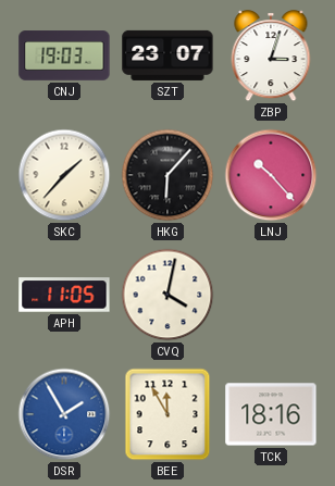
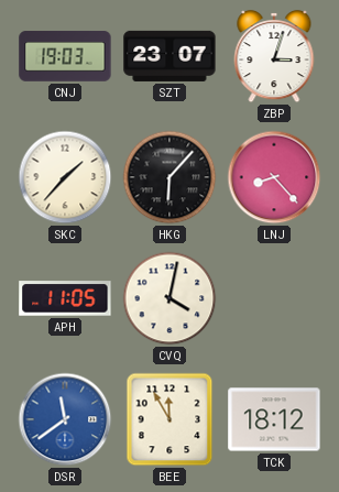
LNJ: 10:23 -> 8:23 (274, 177)
DSR: 1:55 -> 11:39 (65, 419)
TCK: 18:16 -> 18:12 (274, 419)
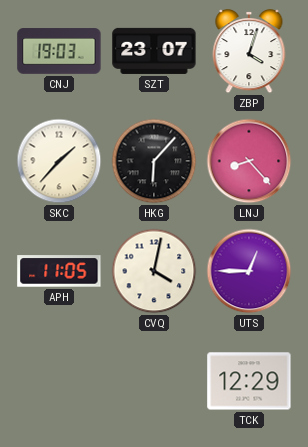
ZBP: 3:03 -> 4:03 (249, 52)
UTS: none -> 12:45 (249, 271)
DSR: 11:39 -> none (65, 419)
BEE: 11:55 -> none (169, 419)
TCK: 18:12 -> 12:29 (249, 381)
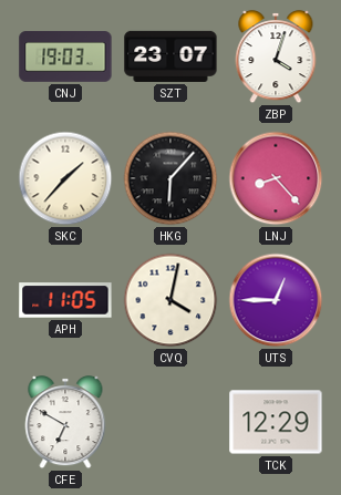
CFE: none -> 6:50 (65, 423)
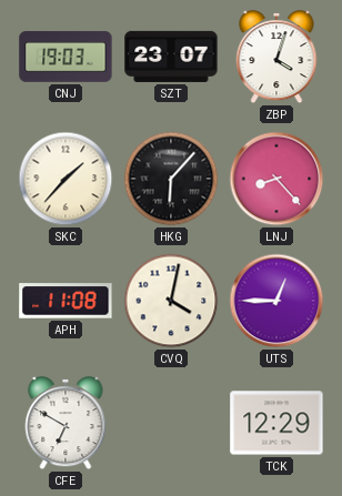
APH: 11:05 -> 11:08 (66, 301)
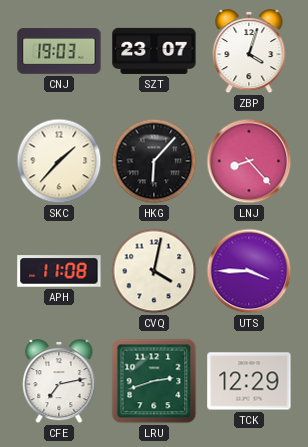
UTS: 12:45 -> 3:45 (249, 271)
CFE: 6:50 -> 7:13 (59, 382)
LRU: none -> 2:42 (154, 381)
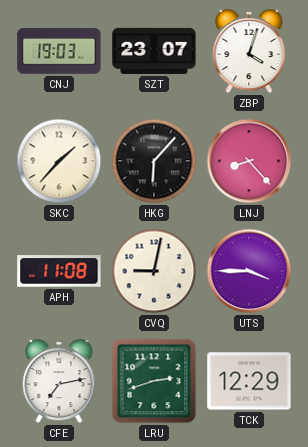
CVQ: 4:02 -> 9:02 (154, 271)
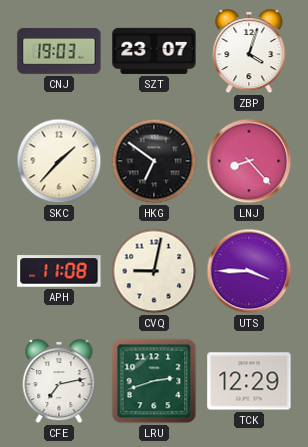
HKG: 6:07 -> 6:51 (154, 161)
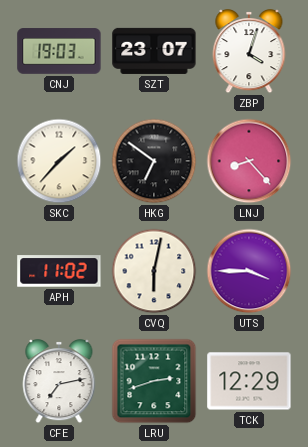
APH: 11:08 -> 11:02 (59, 271)
CVQ: 9:02 -> 6:02 (154, 271)
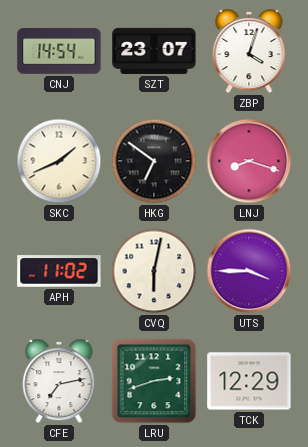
CNJ: 19:03 -> 14:54 (59, 51)
SKC: 1:37 -> 1:41 (59, 161)
LNJ: 8:23 -> 8:18 (249, 161)
